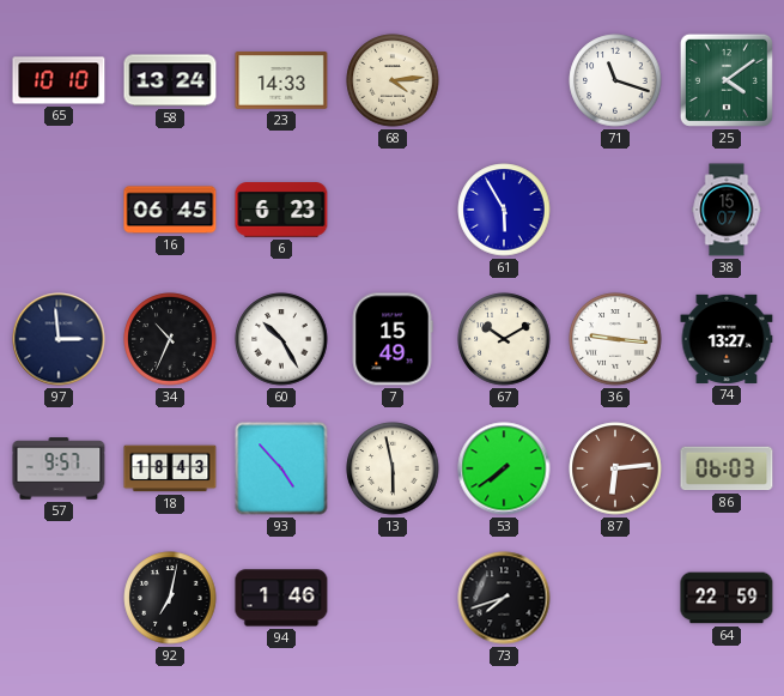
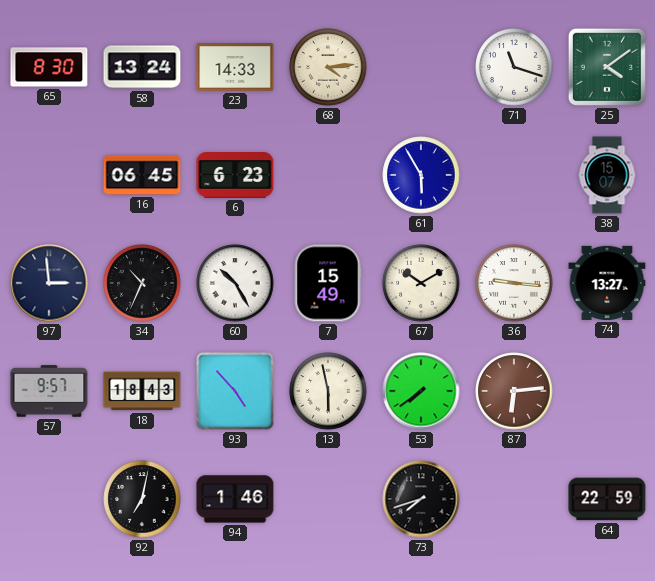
65: 10:10 -> 8:30 (49, 67)
86: 06:03 -> none (727, 468)
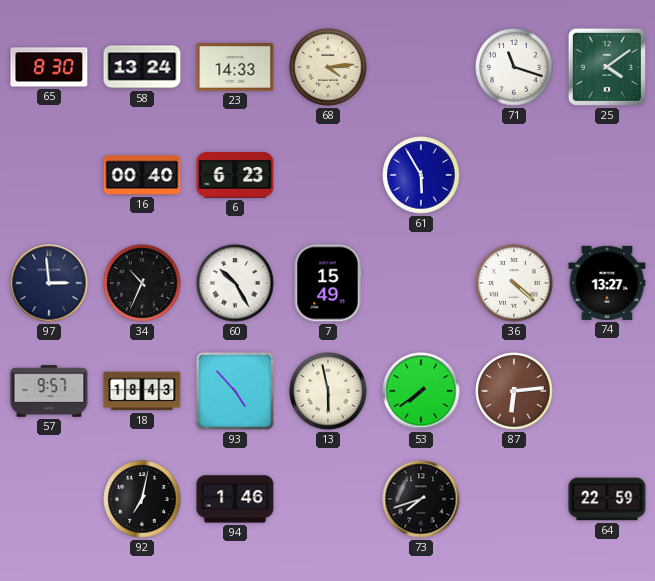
16: 06:45 -> 00:40 (142, 175)
38: 15:07 -> none (607, 175)
67: 10:10 -> none (421, 283)
36: 9:16 -> 4:22 (514, 283)
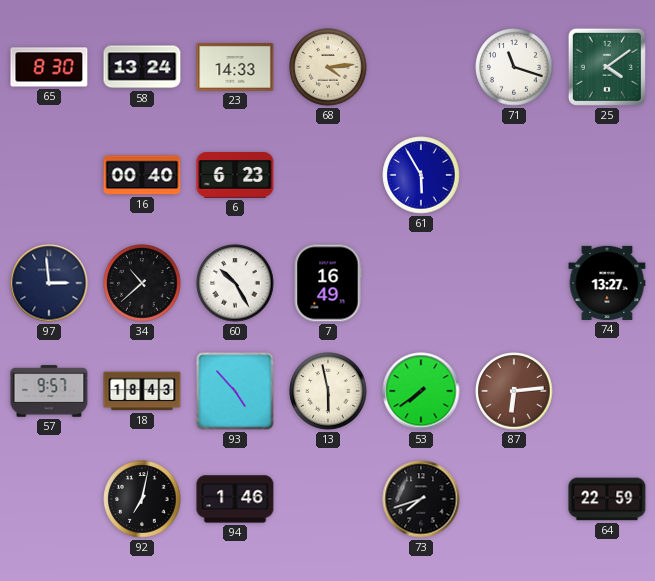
34: 10:34 -> 10:38 (142, 283)
7: 15:49 -> 16:49 (328, 283)
36: 4:22 -> none (514, 283)
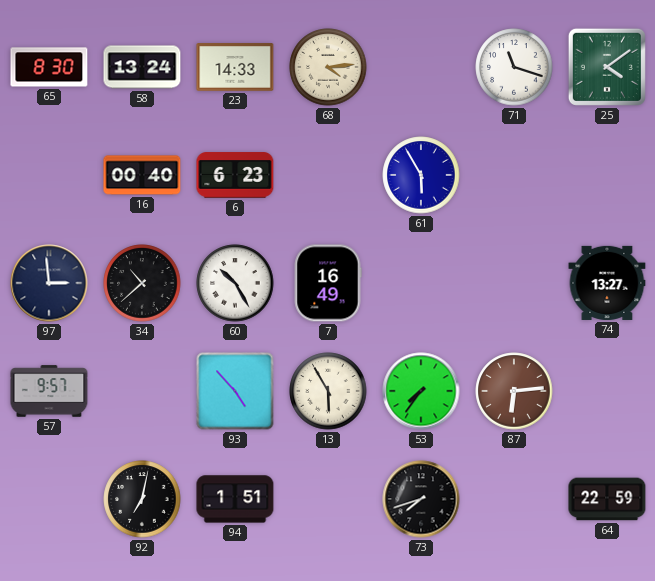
18: 18:43 -> none (142, 391)
13: 5:58 -> 5:55 (328, 391)
53: 7:39 -> 7:36 (421, 391)
94: 1:46 -> 1:51 (235, 499)
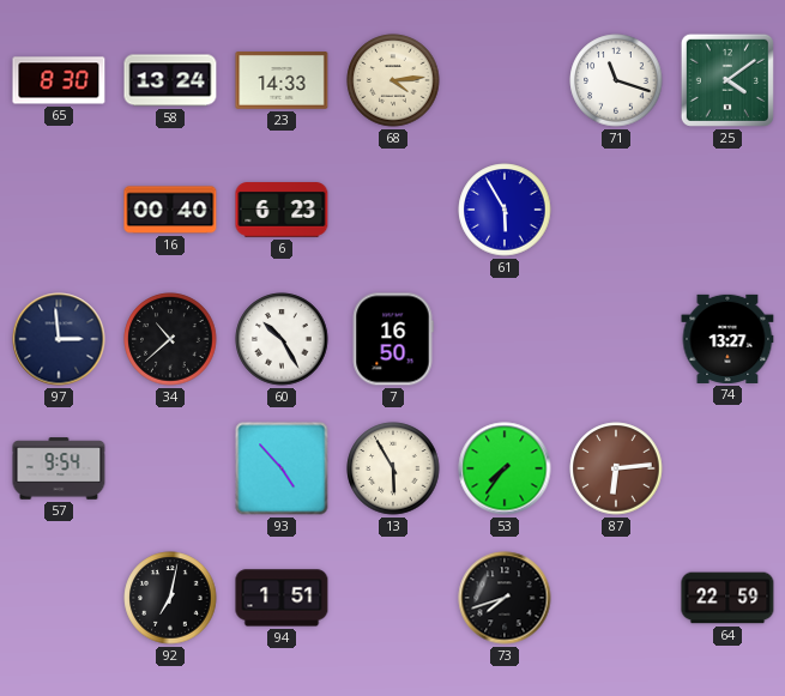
7: 16:49 -> 16:50 (393, 339)
57: 9:57 -> 9:54 (59, 468)
